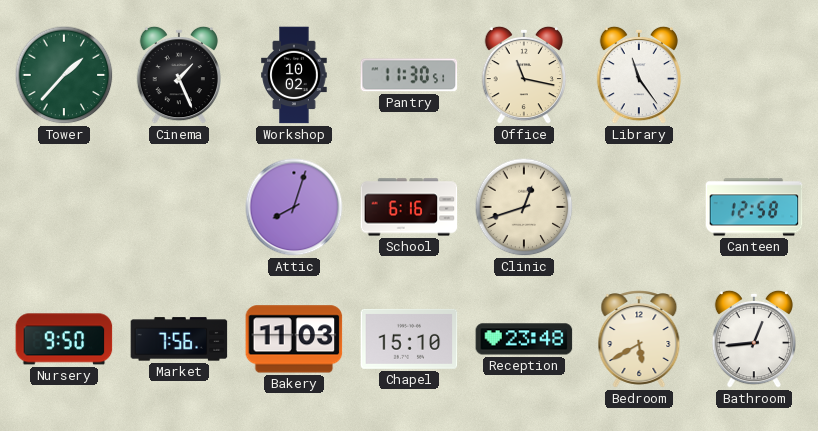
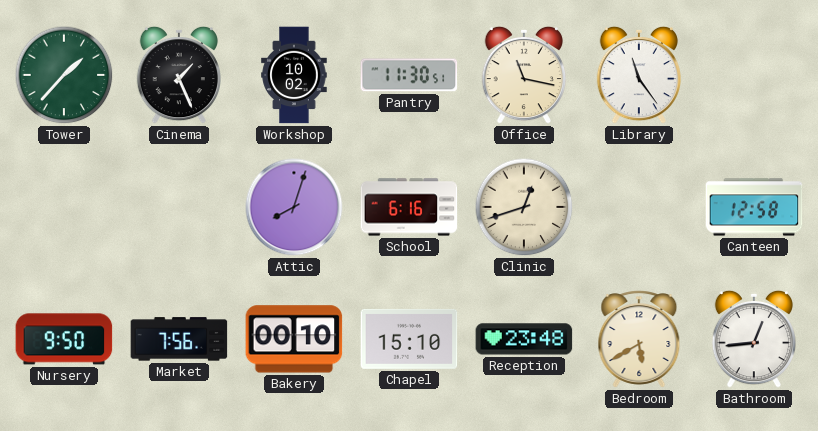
Bakery: 11:03 -> 00:10 (294, 339)
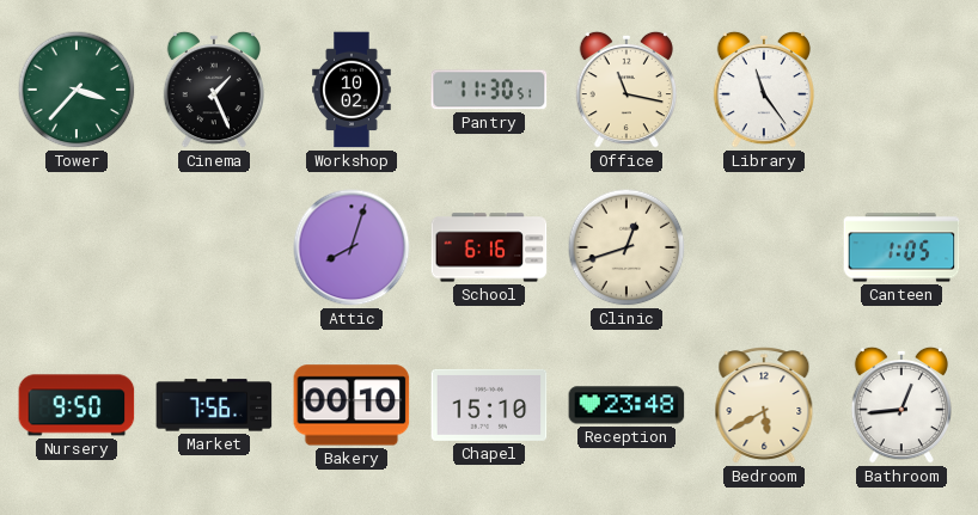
Tower: 1:37 -> 3:37 (77, 90)
Canteen: 12:58 -> 1:05 (901, 247)
